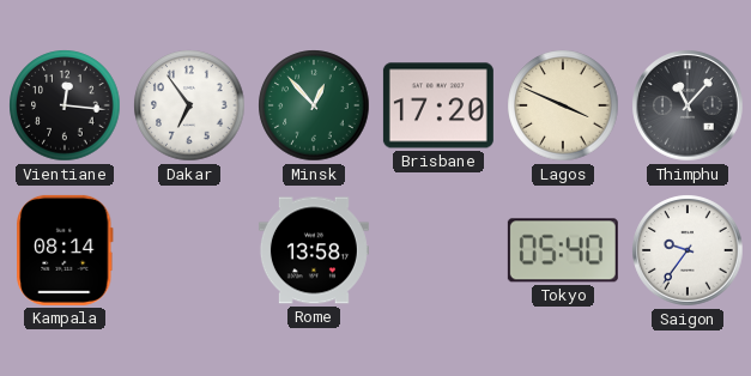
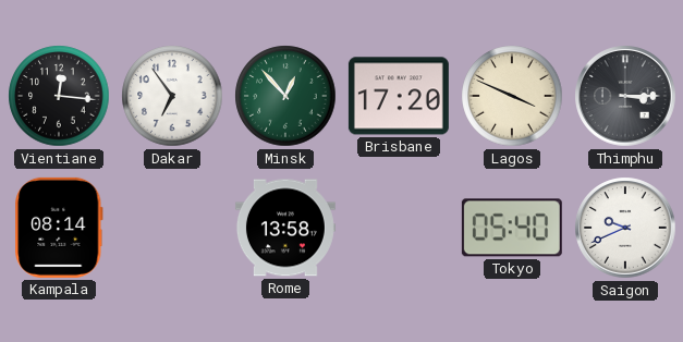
Thimphu: 11:07 -> 3:15 (625, 96)
Saigon: 9:36 -> 9:41 (625, 228)
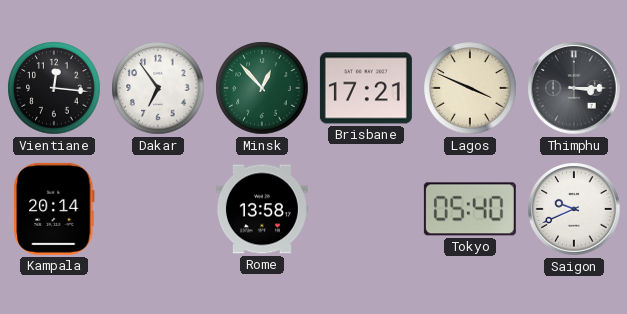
Brisbane: 17:20 -> 17:21 (366, 88)
Kampala: 08:14 -> 20:14 (54, 209)
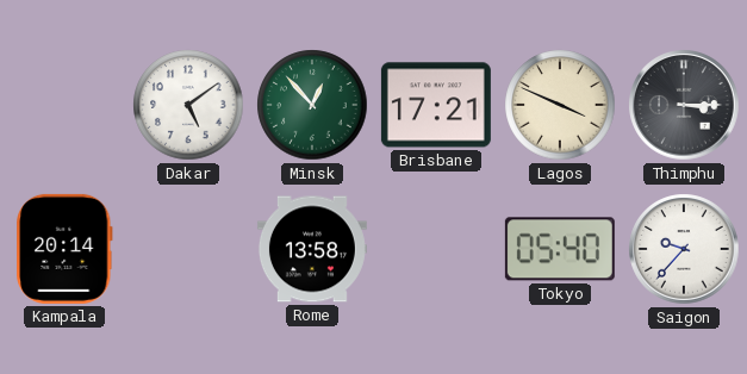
Vientiane: 12:16 -> none (54, 88)
Dakar: 6:54 -> 5:09 (188, 105)
Saigon: 9:41 -> 9:37 (684, 249)
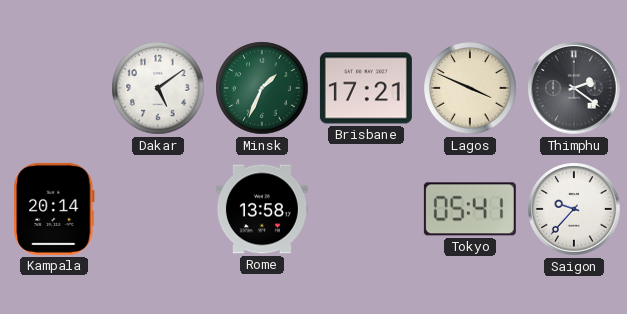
Minsk: 12:53 -> 1:34 (262, 88)
Thimphu: 3:15 -> 2:21 (574, 88)
Tokyo: 05:40 -> 05:41 (470, 209)
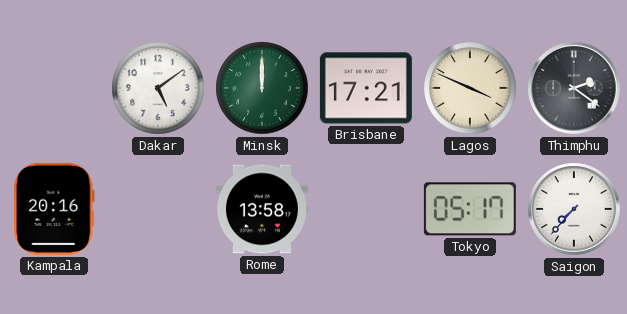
Minsk: 1:34 -> 12:00 (262, 88)
Kampala: 20:14 -> 20:16 (54, 209)
Tokyo: 05:41 -> 05:17 (470, 209)
Saigon: 9:37 -> 7:37 (574, 209)
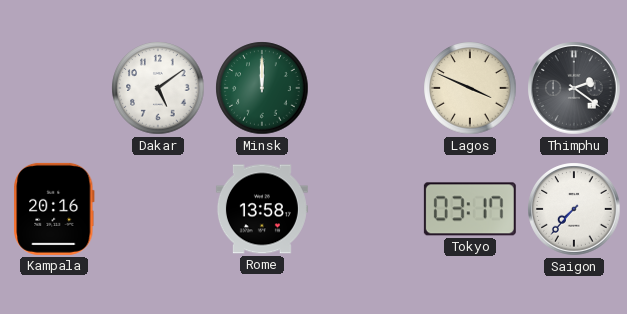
Brisbane: 17:21 -> none (366, 88)
Tokyo: 05:17 -> 03:17 (470, 209)
